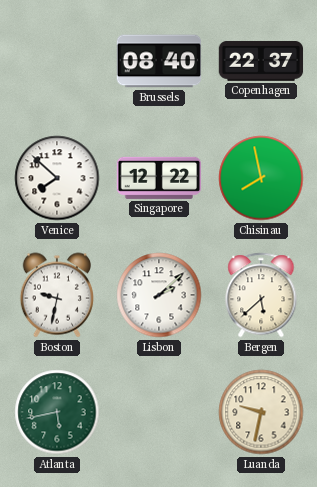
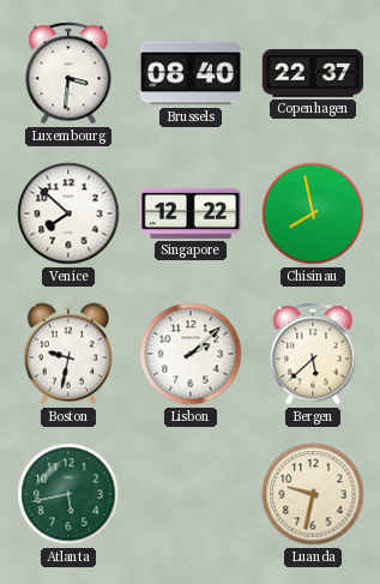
Luxembourg: none -> 3:31 (68, 73)
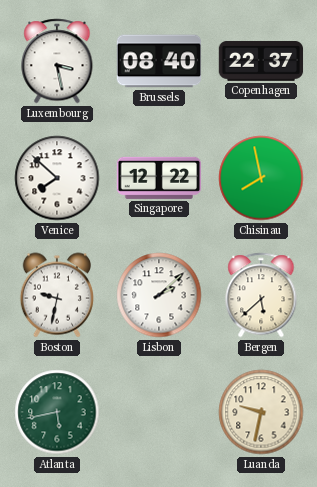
Luxembourg: 3:31 -> 3:28 (57, 61)
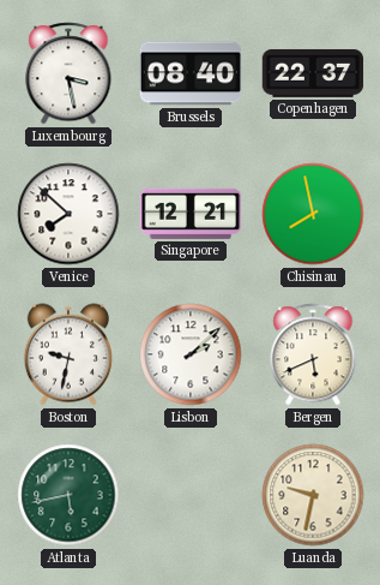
Singapore: 12:22 -> 12:21 (191, 214)
Bergen: 5:38 -> 5:41 (313, 354)
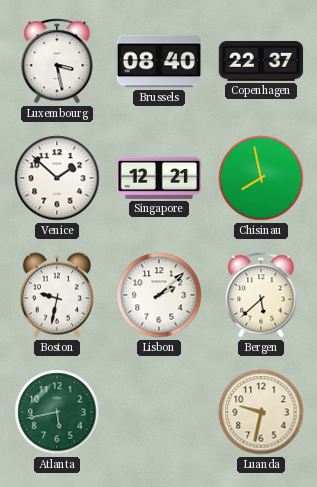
Venice: 7:52 -> 1:52 (57, 178)
Bergen: 5:41 -> 5:38 (261, 295)
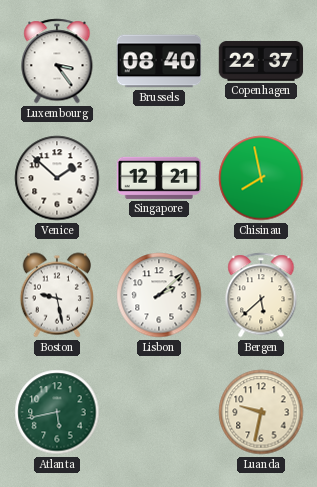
Luxembourg: 3:28 -> 3:24 (57, 61)
Boston: 9:32 -> 9:28 (56, 295)
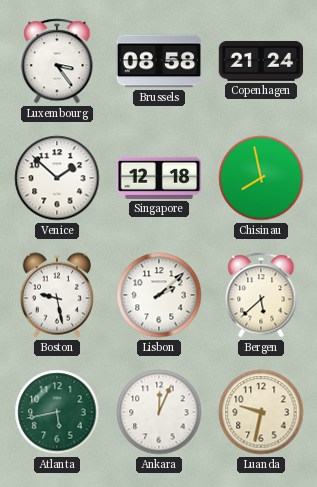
Brussels: 08:40 -> 08:58 (159, 61)
Copenhagen: 22:37 -> 21:24 (261, 61)
Singapore: 12:21 -> 12:18 (159, 178)
Ankara: none -> 12:04 (159, 412)
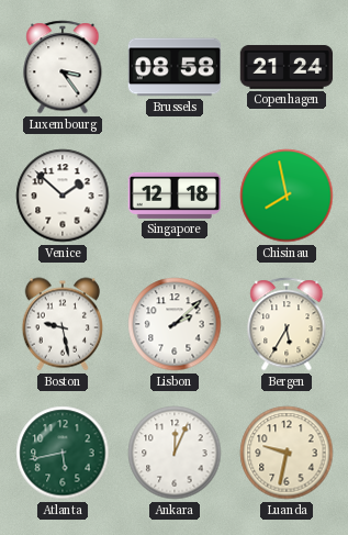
Bergen: 5:38 -> 5:35 (287, 324)
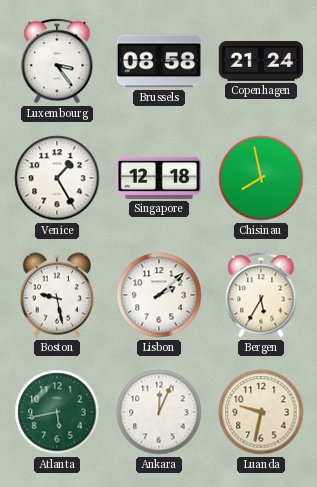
Venice: 1:52 -> 1:25 (57, 178)
